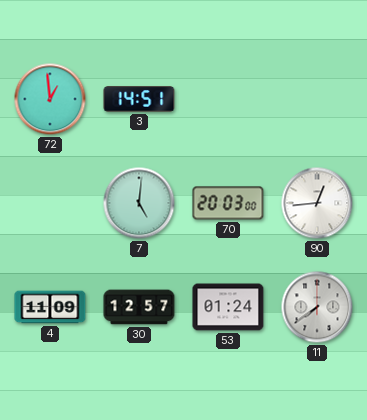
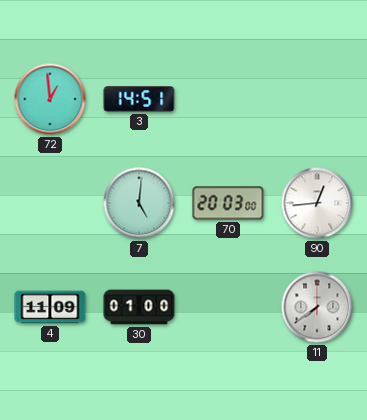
30: 12:57 -> 01:00 (139, 307)
53: 01:24 -> none (228, 307)
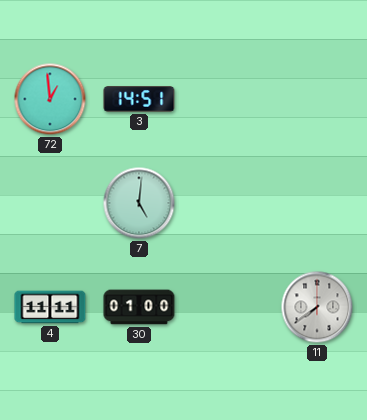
70: 20:03 -> none (228, 203)
90: 12:44 -> none (317, 203)
4: 11:09 -> 11:11 (50, 307)
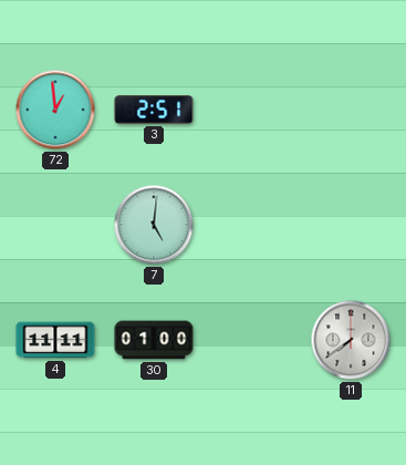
3: 14:51 -> 2:51 (154, 110)
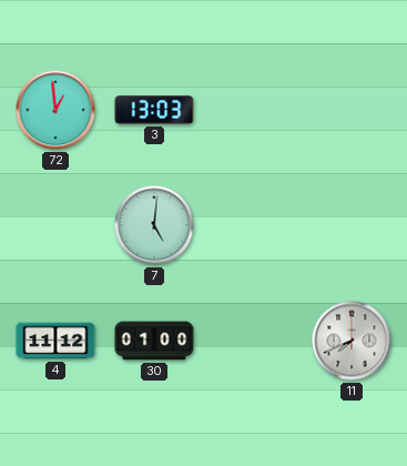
3: 2:51 -> 13:03 (154, 110)
4: 11:11 -> 11:12 (55, 341)
11: 7:39 -> 7:41 (352, 341)
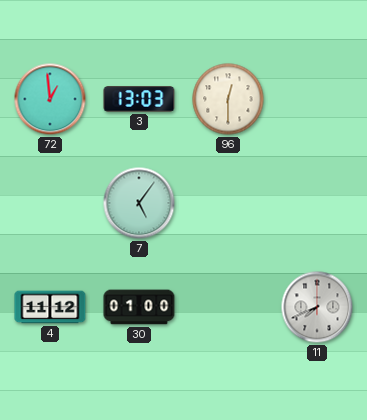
96: none -> 12:30 (228, 99)
7: 5:01 -> 5:06 (139, 203)
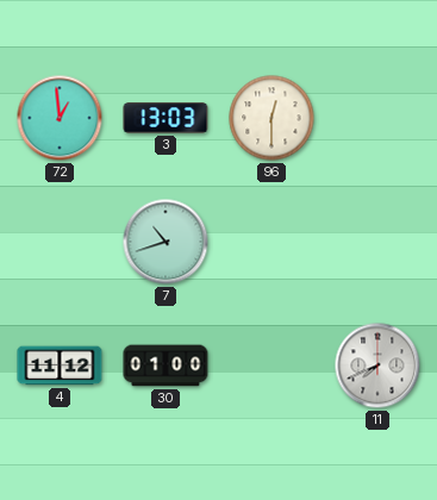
7: 5:06 -> 10:42 (166, 242)
